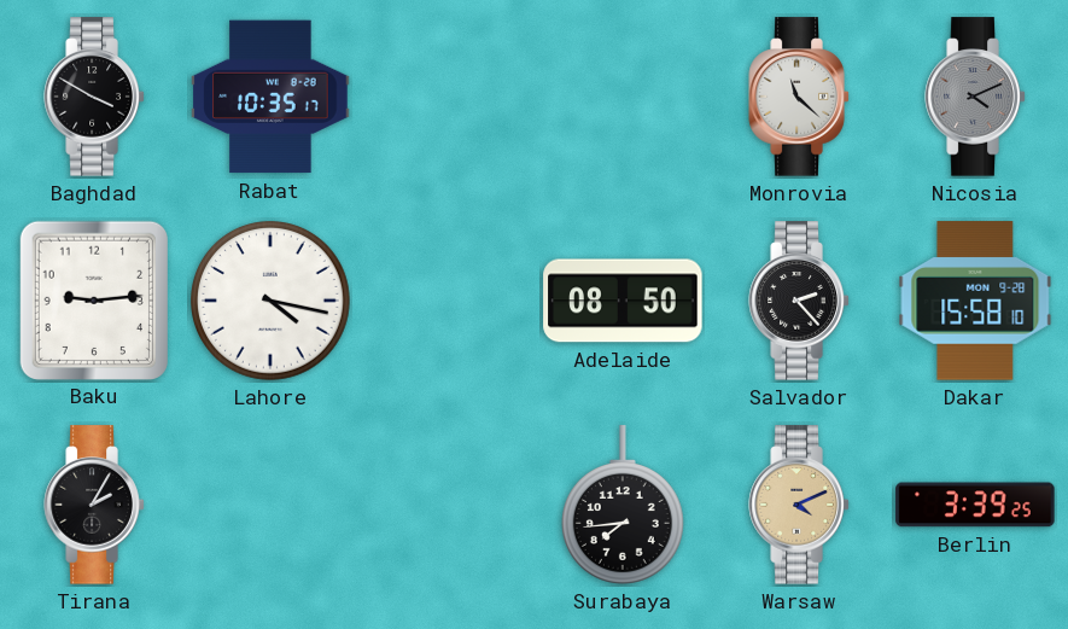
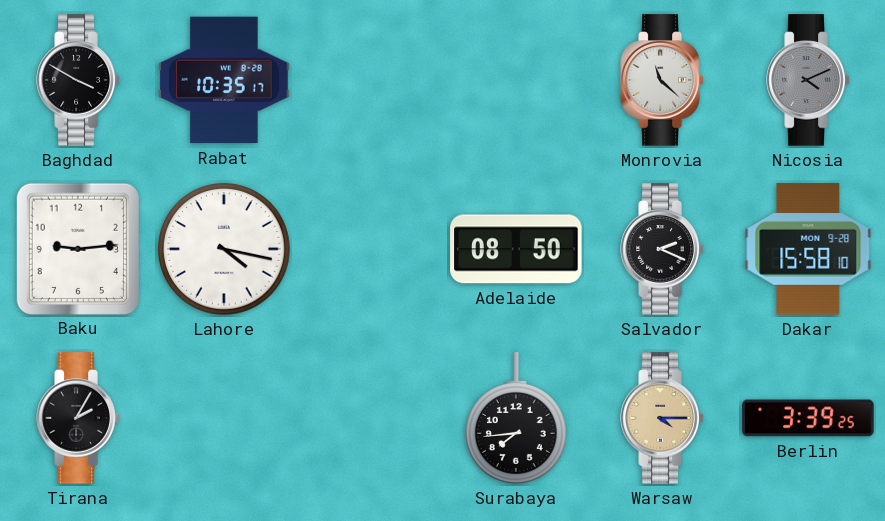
Salvador: 2:23 -> 2:19 (662, 249)
Warsaw: 4:11 -> 4:15 (662, 418)
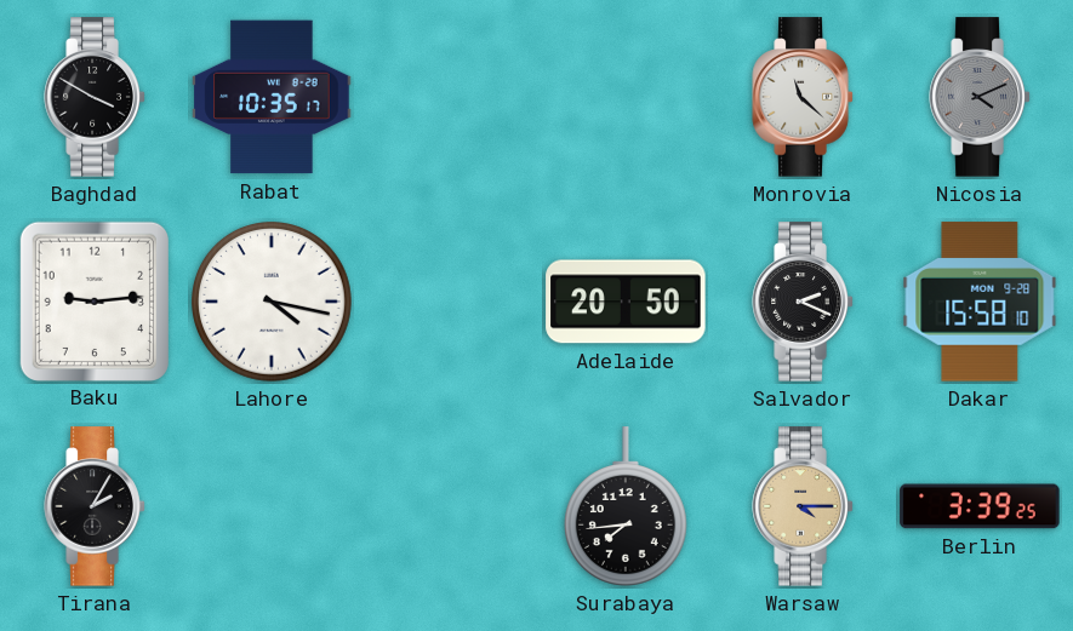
Adelaide: 08:50 -> 20:50 (626, 302)
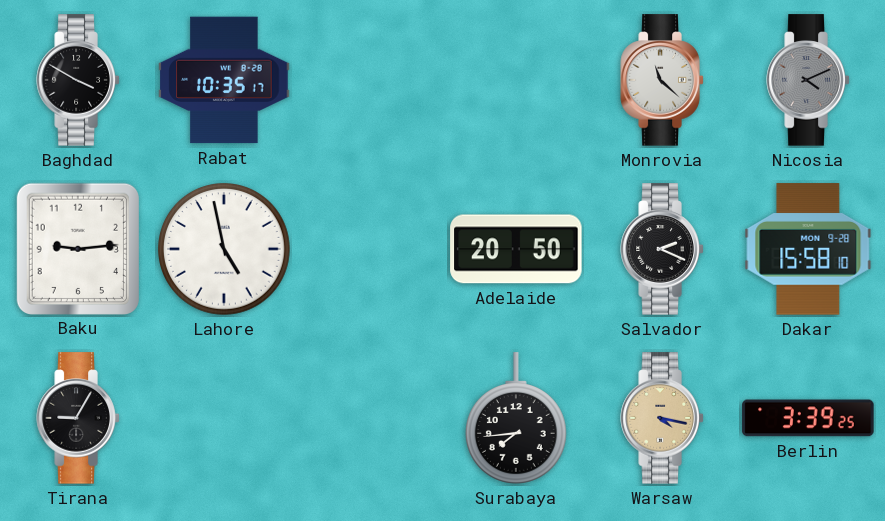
Lahore: 4:17 -> 4:58 (225, 250)
Tirana: 2:05 -> 9:05 (78, 418)
Warsaw: 4:15 -> 4:17 (662, 418)
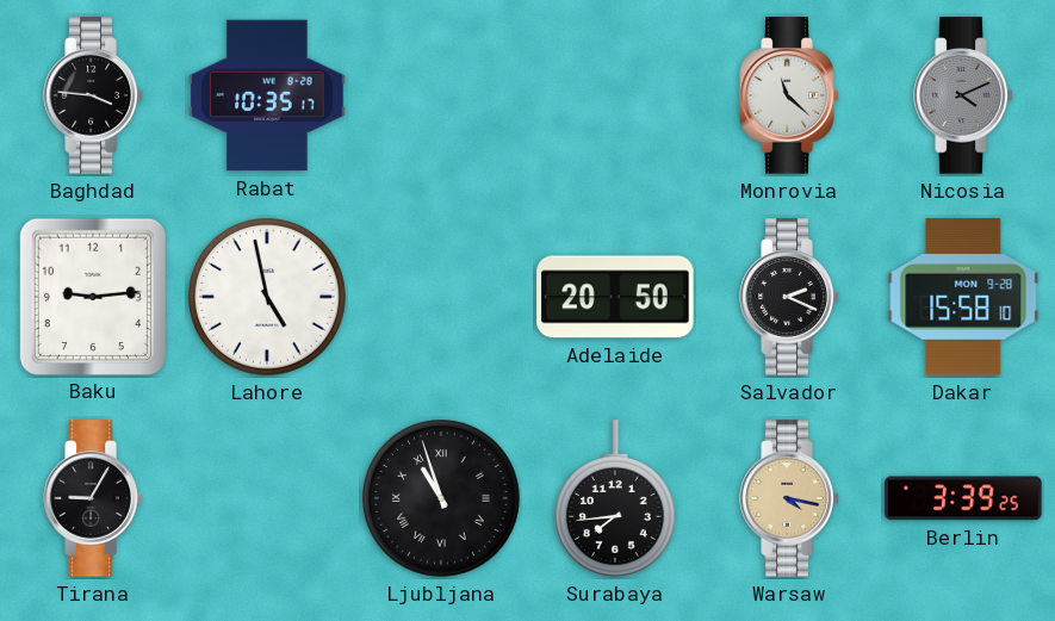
Baghdad: 3:50 -> 3:46 (93, 95)
Ljubljana: none -> 10:57 (442, 499)
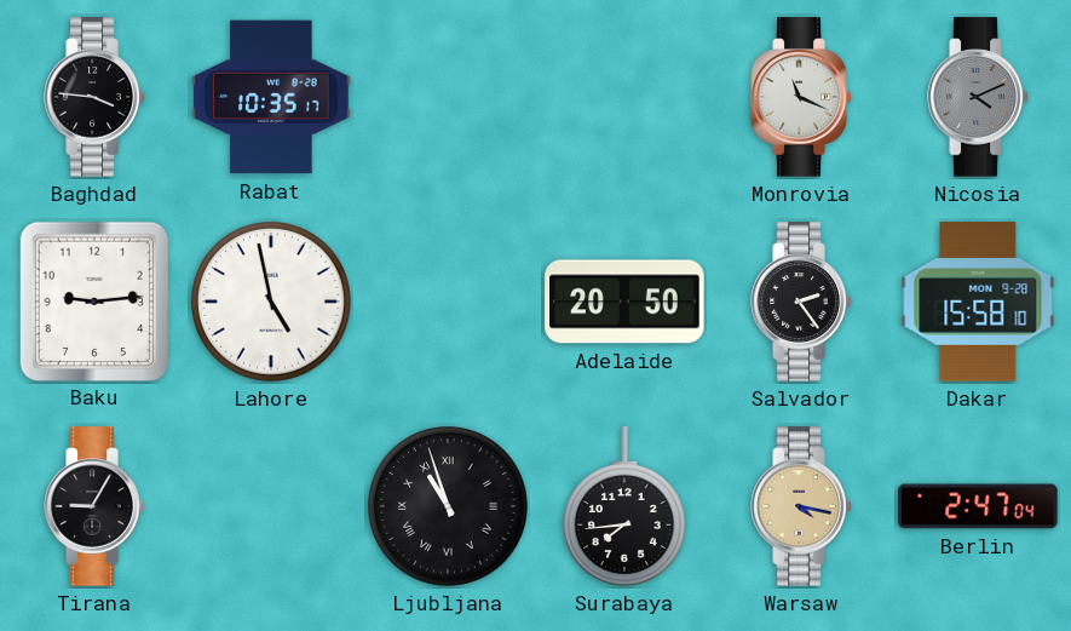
Monrovia: 11:22 -> 11:19 (801, 97)
Salvador: 2:19 -> 2:24 (801, 302)
Berlin: 3:39 -> 2:47 (978, 506)
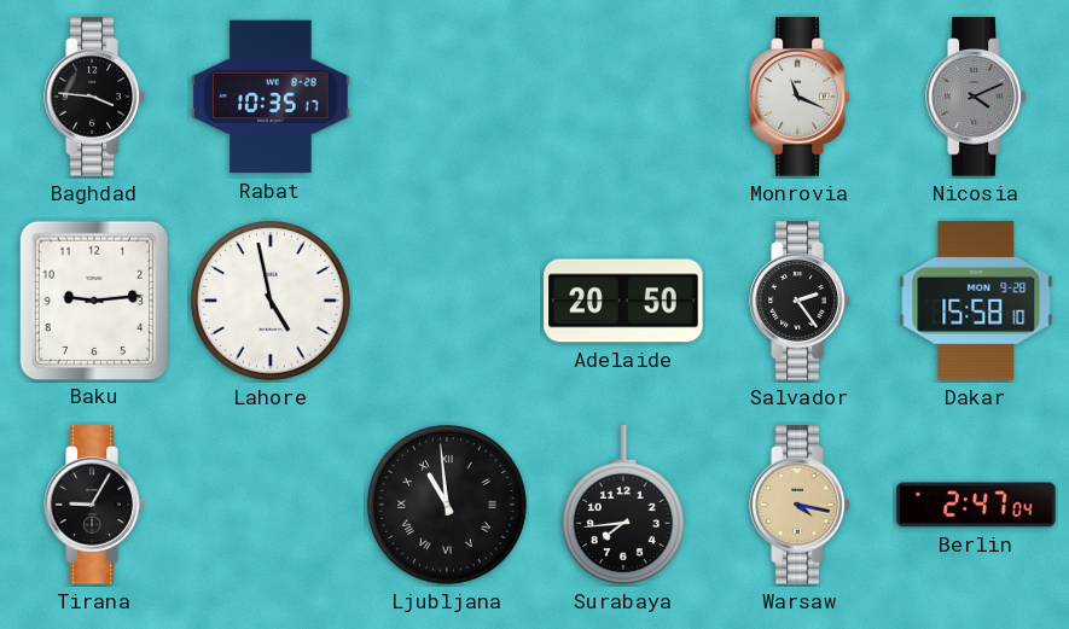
Ljubljana: 10:57 -> 10:59 (448, 506)
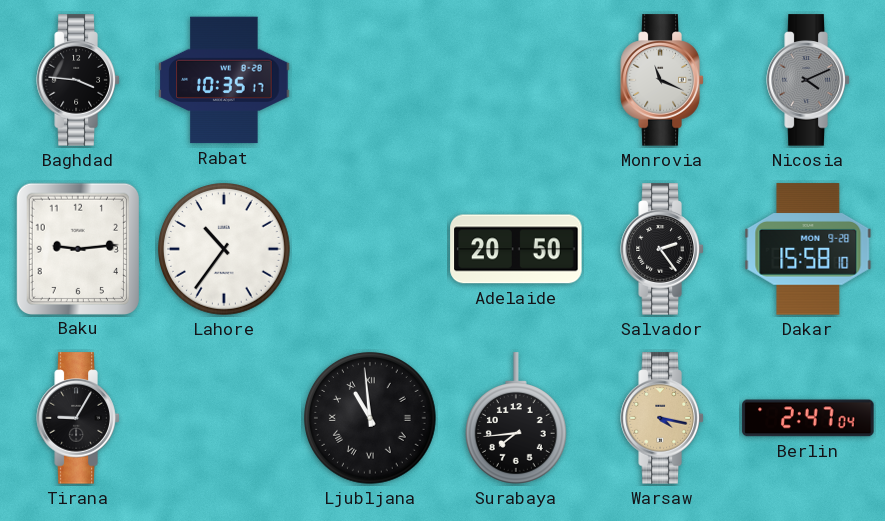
Lahore: 4:58 -> 10:36 (225, 250)
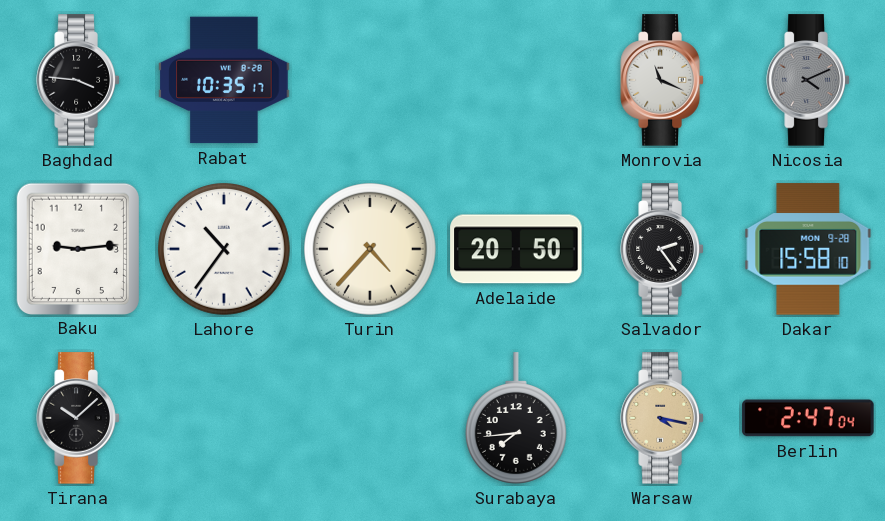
Turin: none -> 4:37 (371, 250)
Tirana: 9:05 -> 10:08 (78, 418)
Ljubljana: 10:59 -> none (371, 419)
